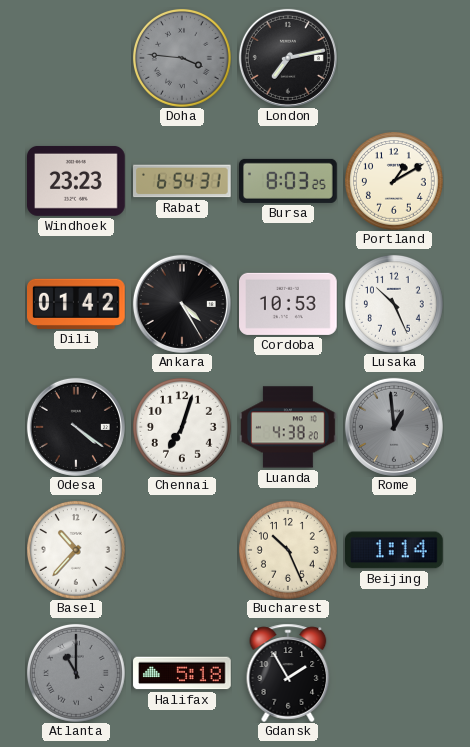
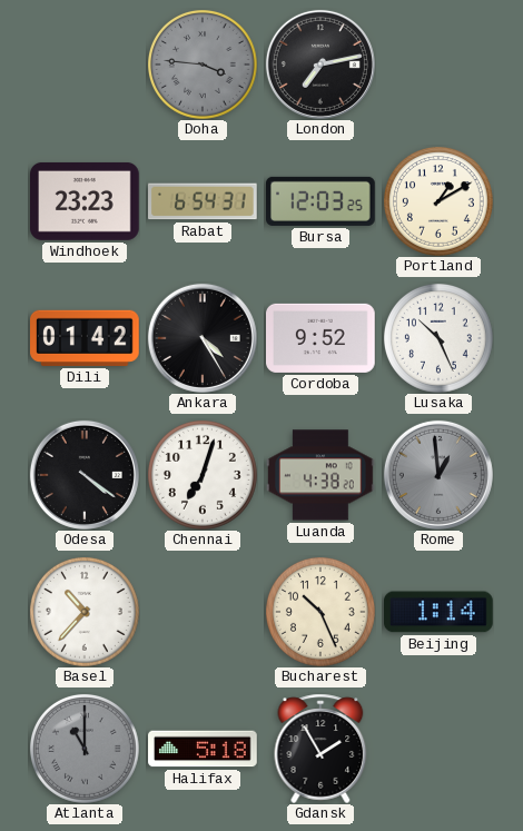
Bursa: 8:03 -> 12:03 (322, 201)
Cordoba: 10:53 -> 9:52 (322, 338)
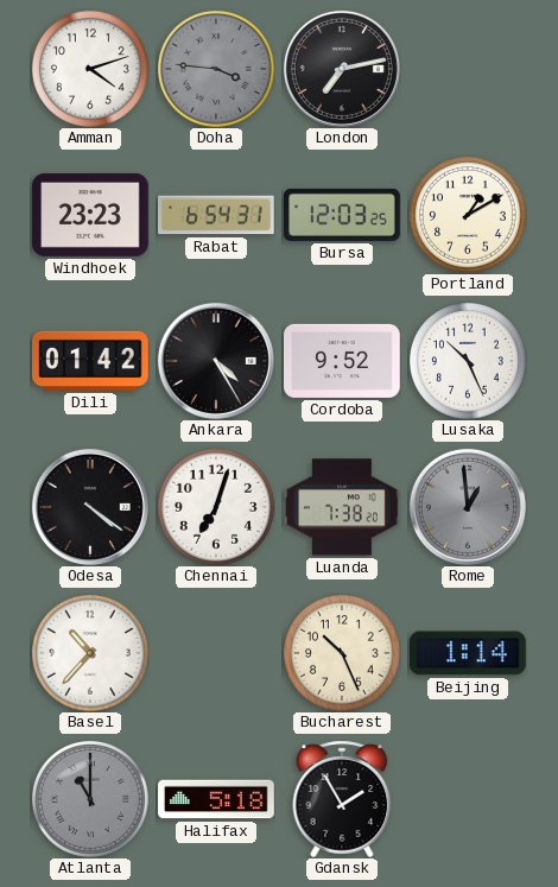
Amman: none -> 4:12 (90, 69)
Luanda: 4:38 -> 7:38 (343, 507)
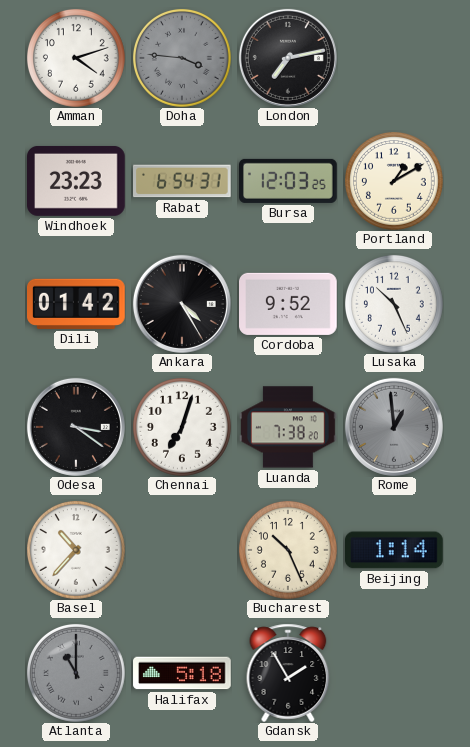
Odesa: 4:21 -> 3:21 (76, 427)
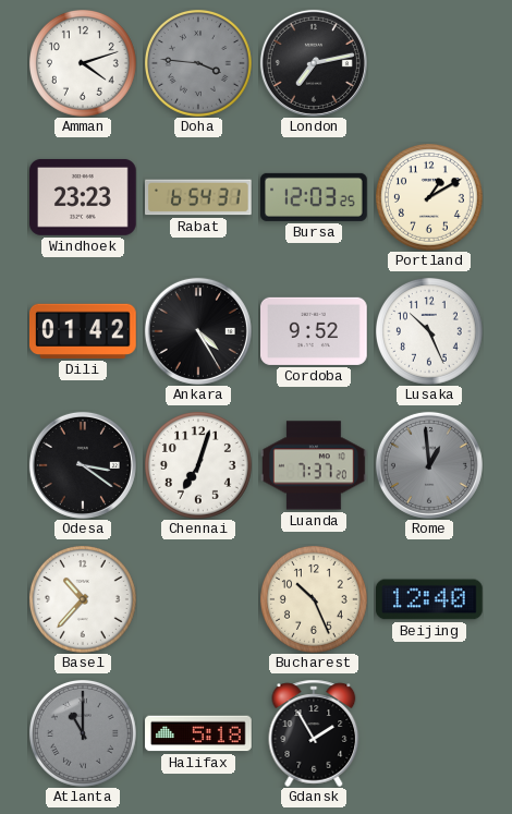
Luanda: 7:38 -> 7:37 (315, 465)
Beijing: 1:14 -> 12:40 (430, 599)
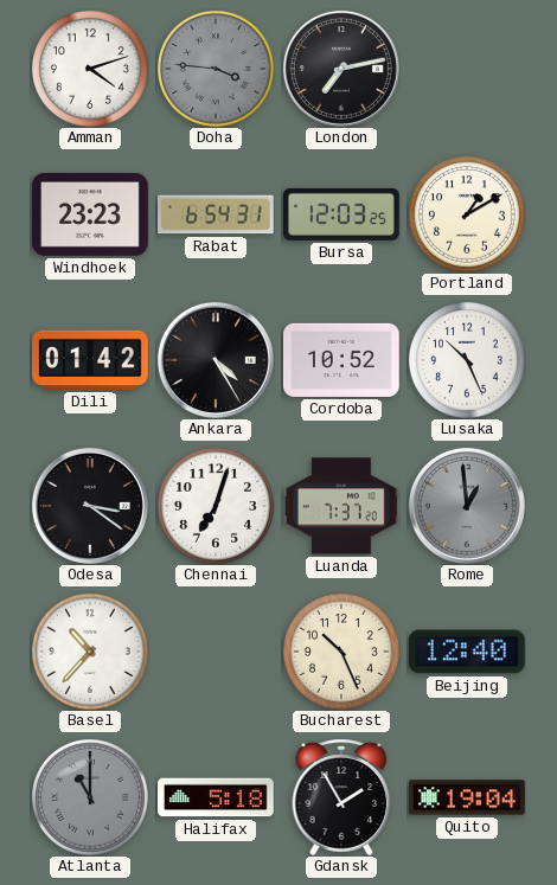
Cordoba: 9:52 -> 10:52 (342, 360)
Quito: none -> 19:04 (467, 797)
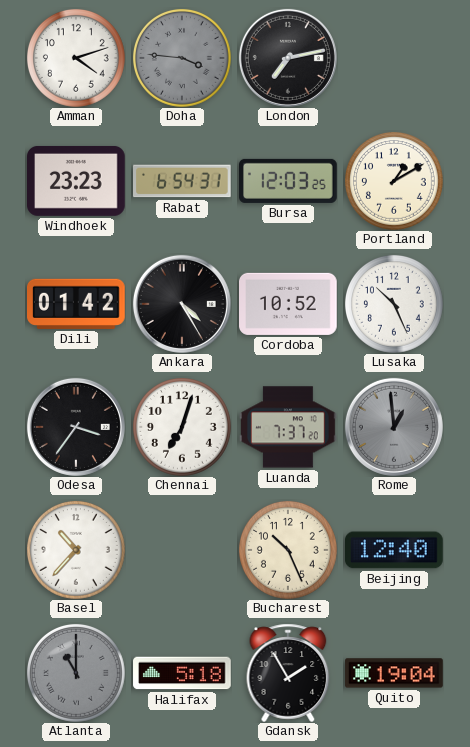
Odesa: 3:21 -> 3:36 (76, 427)
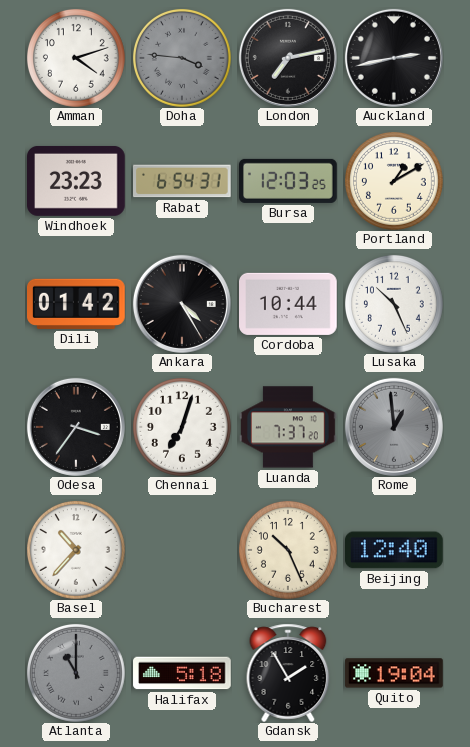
Auckland: none -> 2:43 (394, 58)
Cordoba: 10:52 -> 10:44 (289, 304)
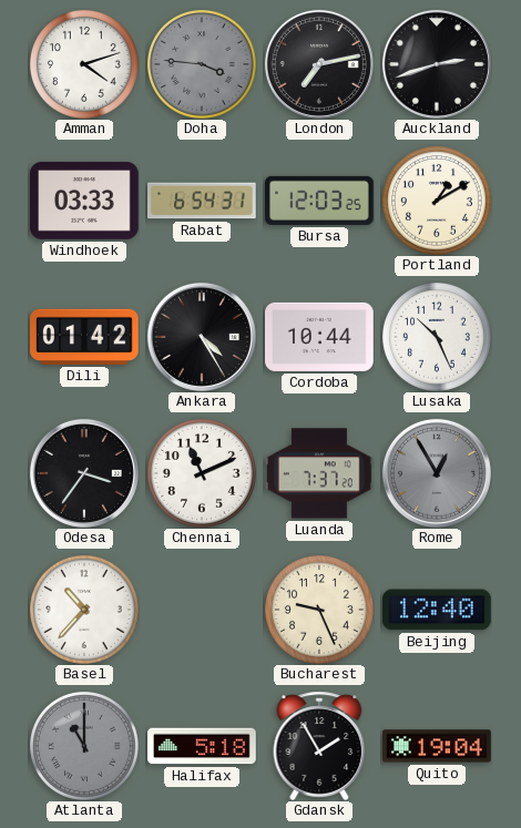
Auckland: 2:43 -> 2:42 (437, 64)
Windhoek: 23:23 -> 03:33 (85, 201)
Chennai: 7:03 -> 11:11 (202, 473)
Rome: 12:59 -> 12:55 (437, 473)
Bucharest: 10:26 -> 9:26 (319, 610)
